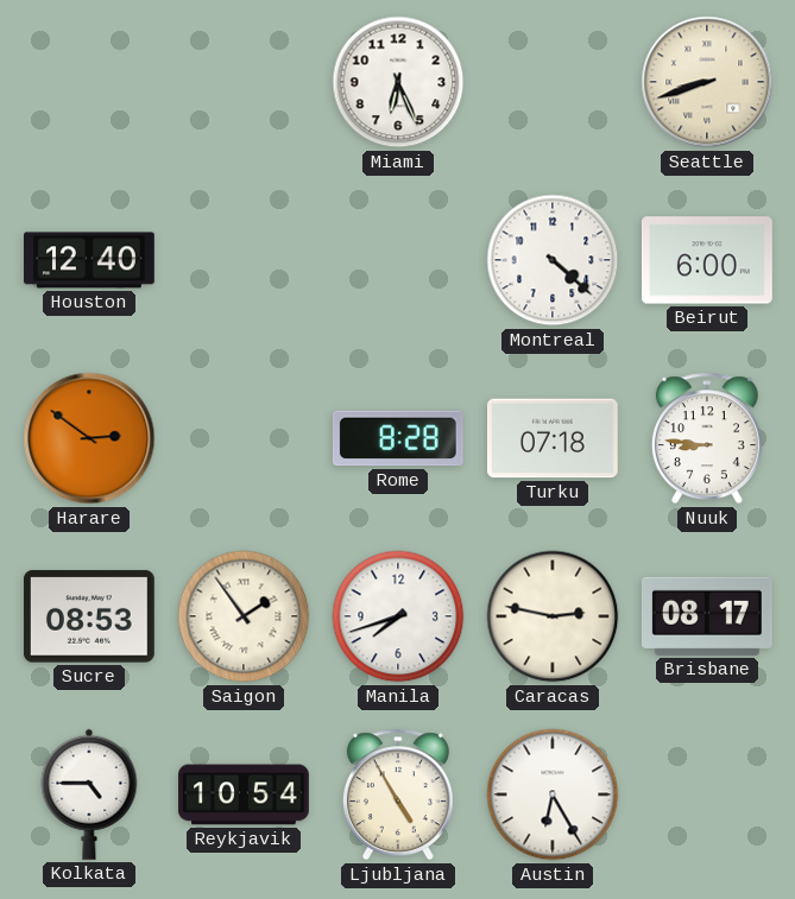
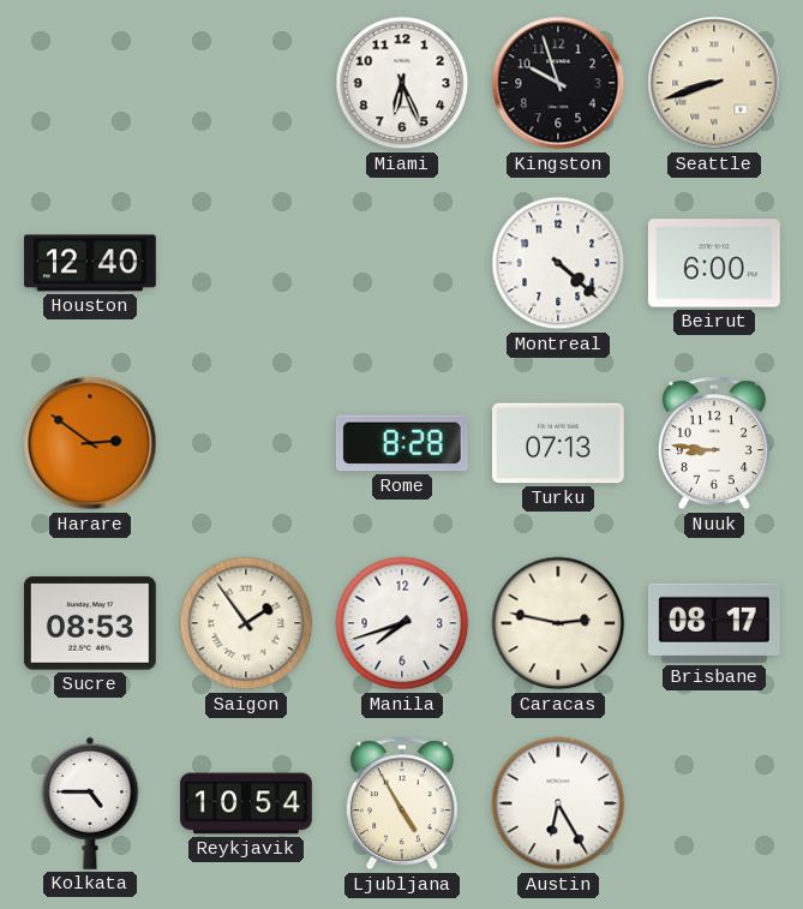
Kingston: none -> 9:57 (558, 83)
Turku: 07:18 -> 07:13 (558, 443)
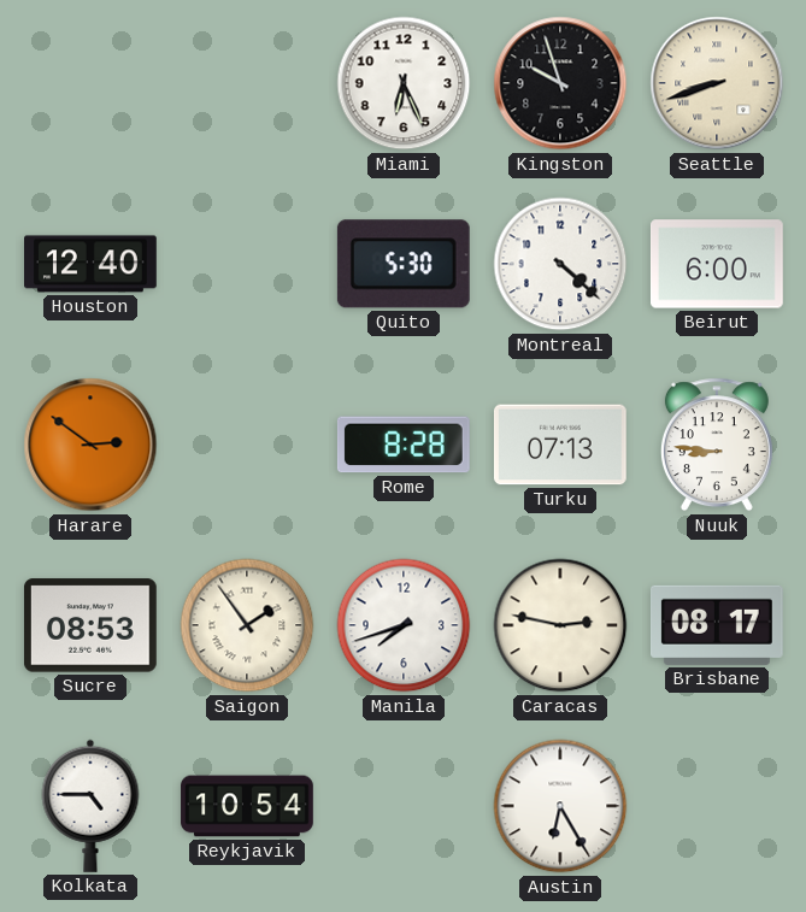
Quito: none -> 5:30 (404, 264)
Ljubljana: 4:55 -> none (402, 803)
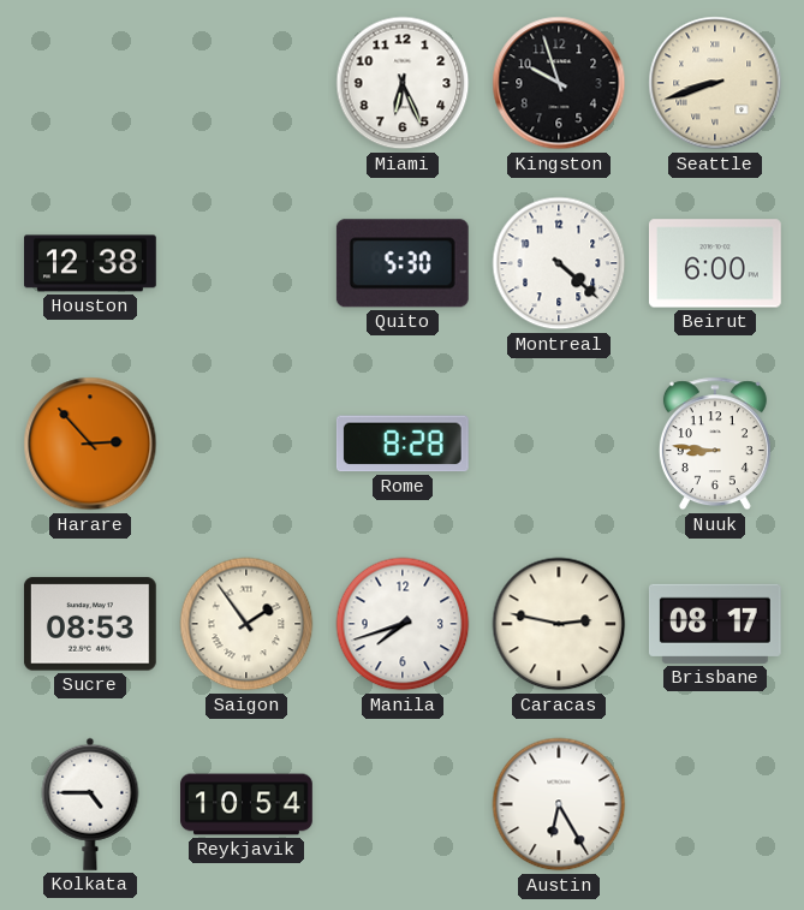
Houston: 12:40 -> 12:38 (91, 263)
Harare: 2:51 -> 2:53 (90, 444)
Turku: 07:13 -> none (560, 445)
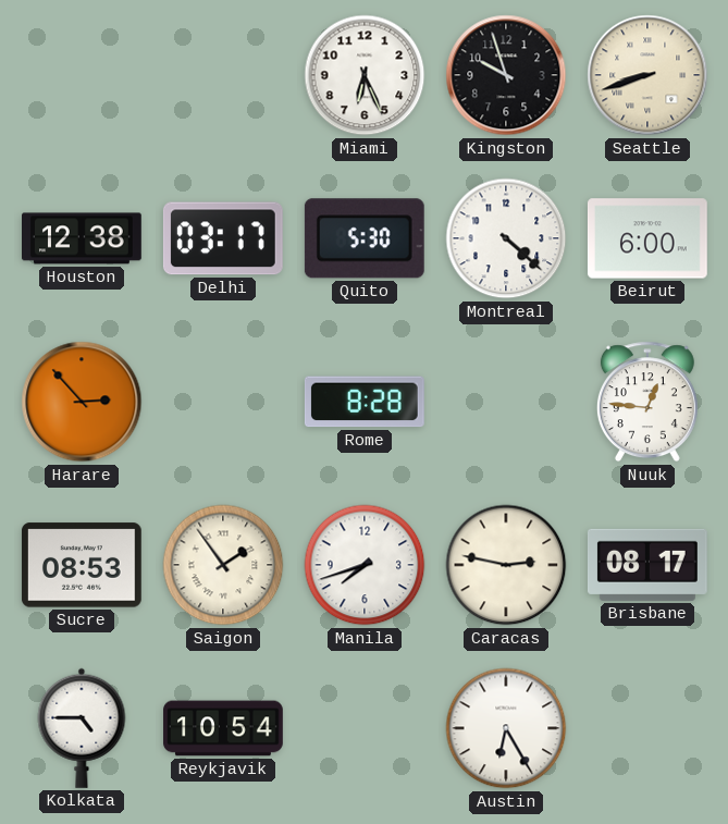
Delhi: none -> 03:17 (223, 238)
Nuuk: 8:46 -> 12:46 (647, 402)
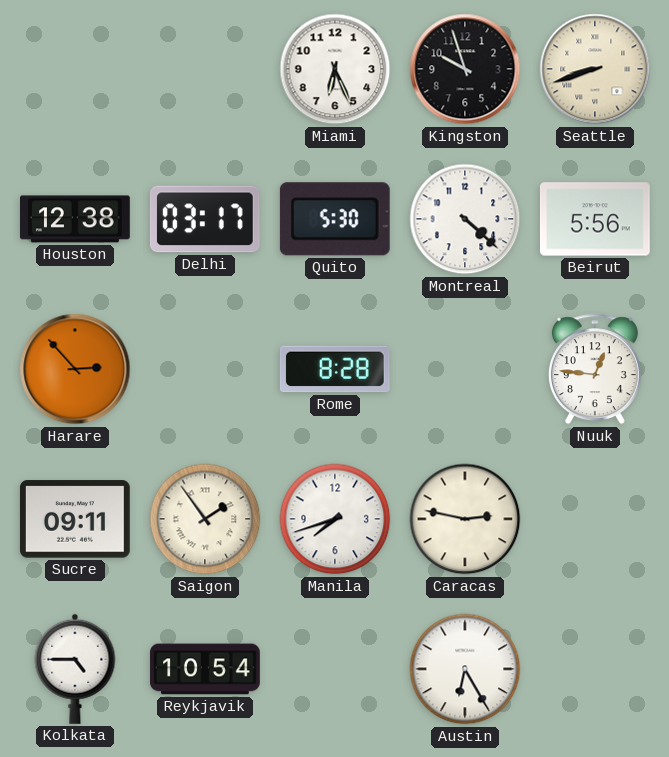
Beirut: 6:00 -> 5:56 (595, 219)
Sucre: 08:53 -> 09:11 (75, 519)
Brisbane: 08:17 -> none (647, 565)
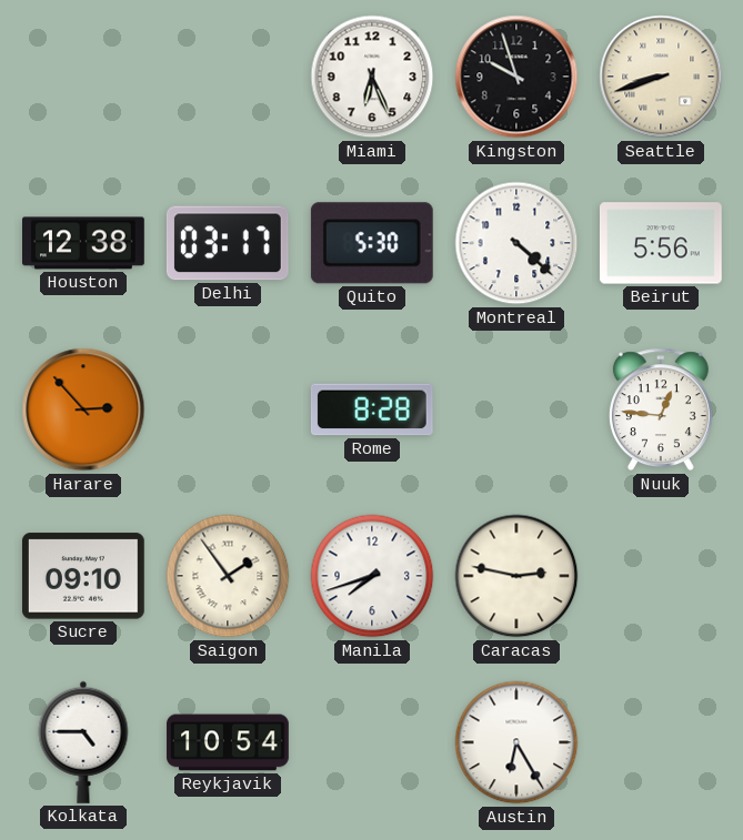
Sucre: 09:11 -> 09:10 (83, 576)
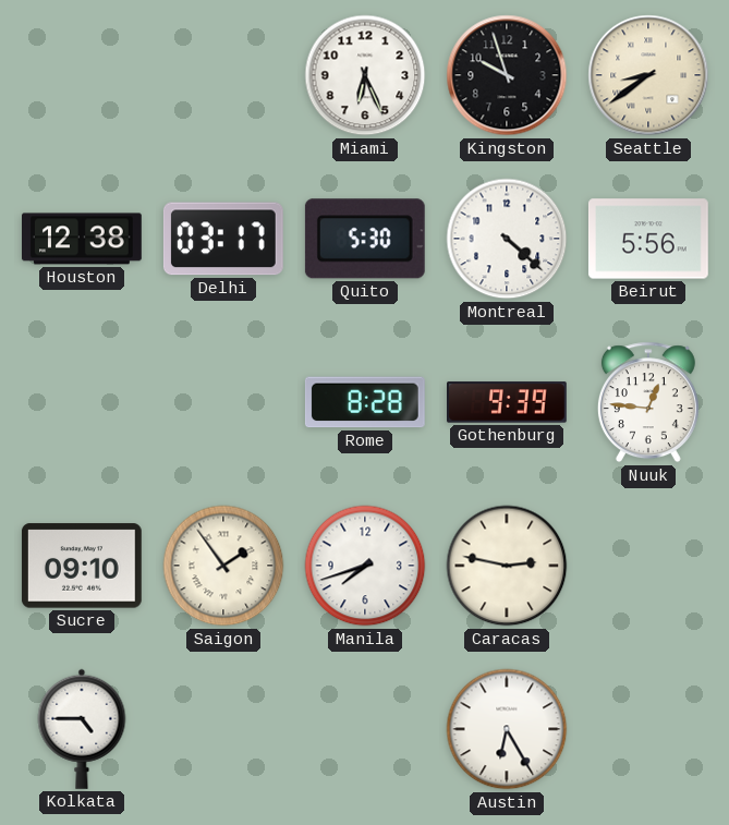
Seattle: 8:42 -> 8:39 (648, 75)
Harare: 2:53 -> none (83, 409)
Gothenburg: none -> 9:39 (508, 402)
Reykjavik: 10:54 -> none (228, 742)
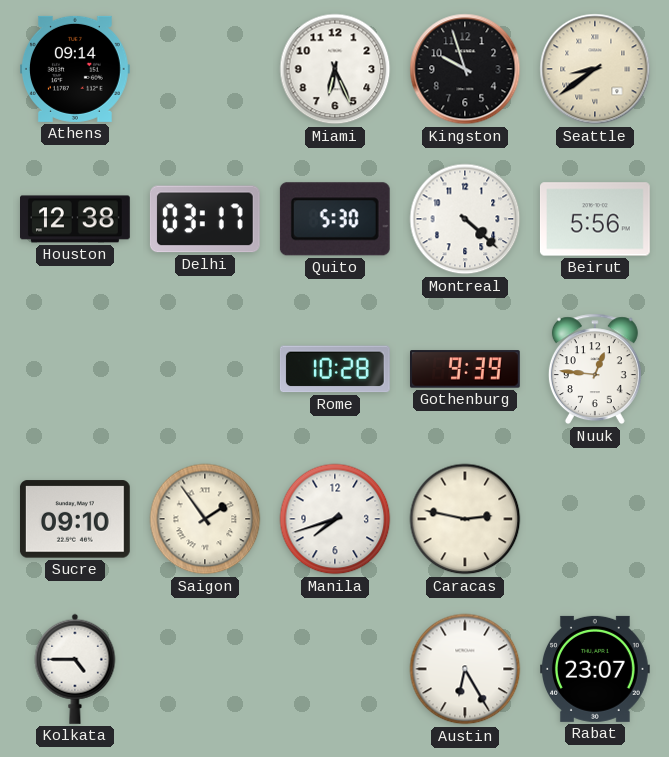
Athens: none -> 09:14 (76, 69)
Rome: 8:28 -> 10:28 (335, 369)
Rabat: none -> 23:07 (596, 669)
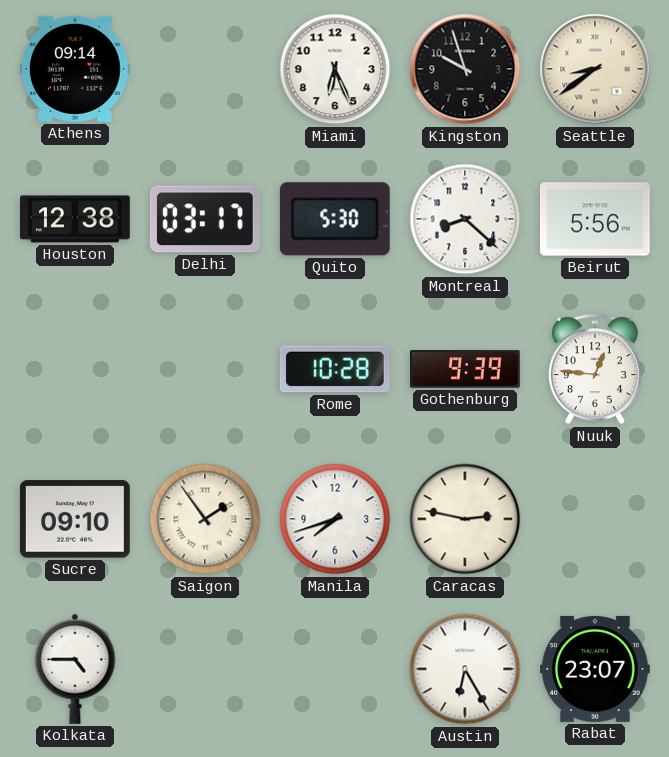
Montreal: 4:22 -> 8:22 (465, 219)
